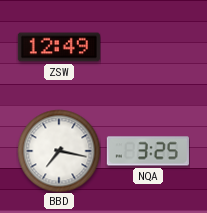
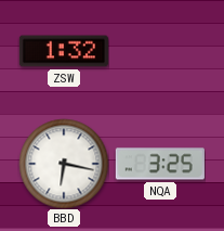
ZSW: 12:49 -> 1:32 (64, 51)
BBD: 7:17 -> 6:17 (64, 164)
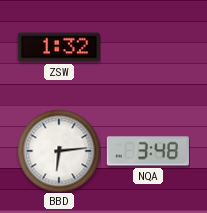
BBD: 6:17 -> 6:14 (59, 151)
NQA: 3:25 -> 3:48 (148, 151)
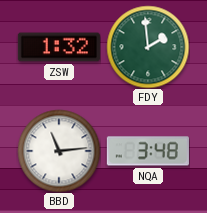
FDY: none -> 1:59 (148, 47)
BBD: 6:14 -> 11:14 (59, 151)
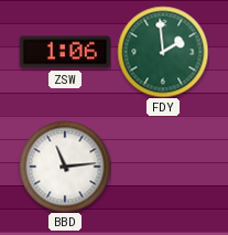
ZSW: 1:32 -> 1:06 (65, 52)
NQA: 3:48 -> none (148, 151)
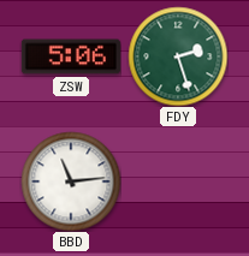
ZSW: 1:06 -> 5:06 (71, 56)
FDY: 1:59 -> 2:27 (178, 56)
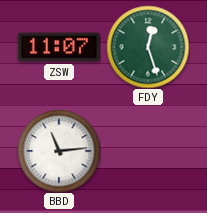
ZSW: 5:06 -> 11:07 (59, 47)
FDY: 2:27 -> 12:27 (148, 47)
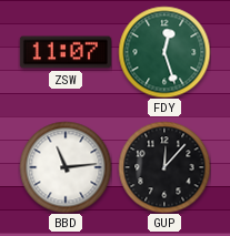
GUP: none -> 12:07 (164, 167)
